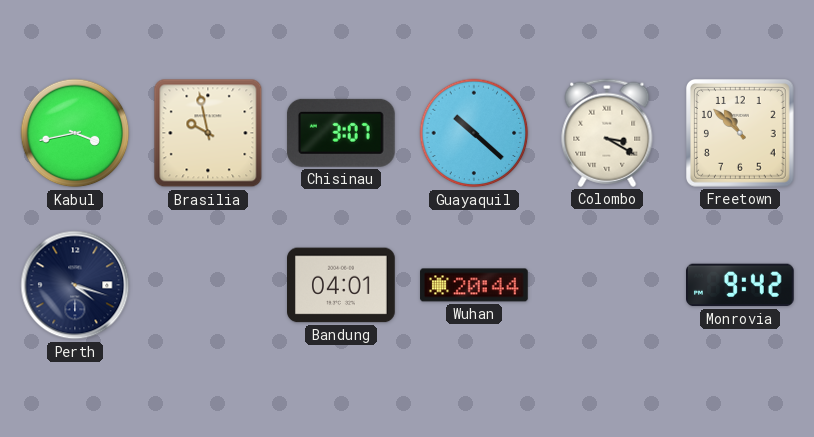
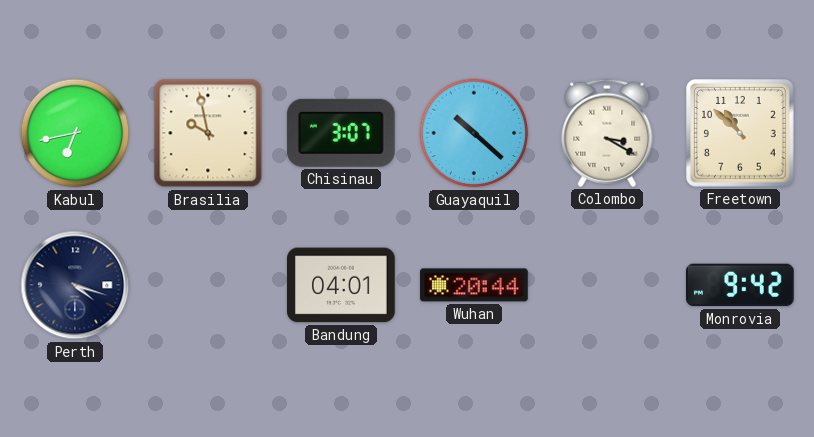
Kabul: 3:43 -> 6:43 (75, 133)
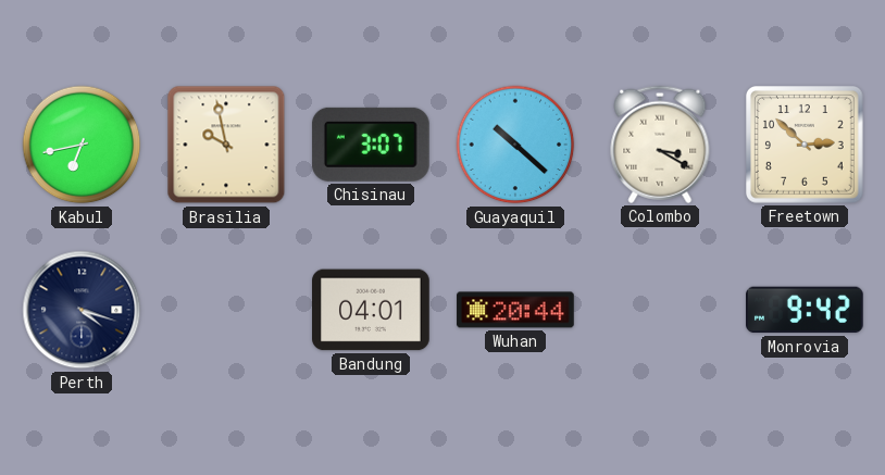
Freetown: 10:52 -> 2:52 (806, 146)
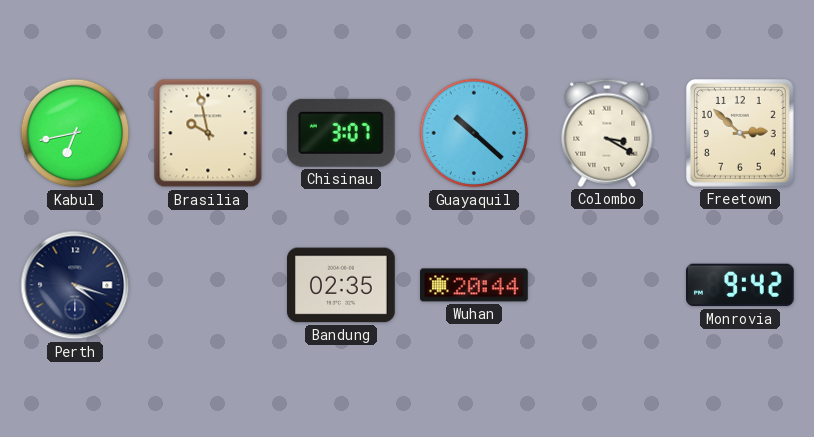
Bandung: 04:01 -> 02:35 (341, 285)
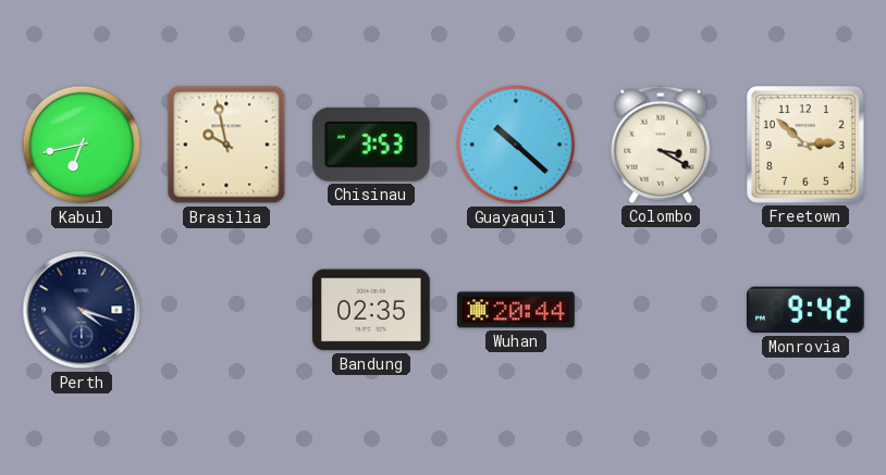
Chisinau: 3:07 -> 3:53 (371, 145)
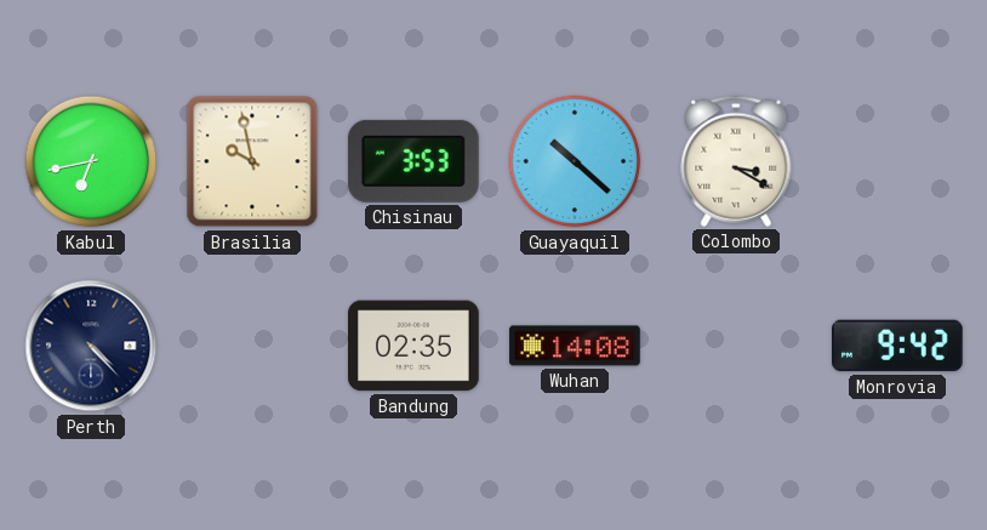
Freetown: 2:52 -> none (807, 146)
Perth: 4:18 -> 4:23 (91, 346)
Wuhan: 20:44 -> 14:08 (575, 346)
